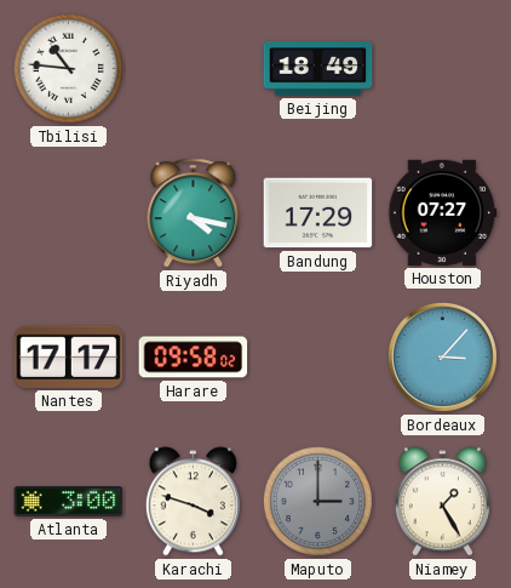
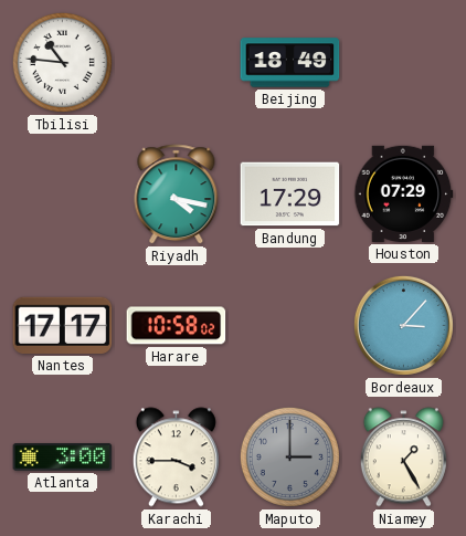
Houston: 07:27 -> 07:29 (404, 193)
Harare: 09:58 -> 10:58 (177, 326)
Karachi: 3:48 -> 3:45 (176, 458)
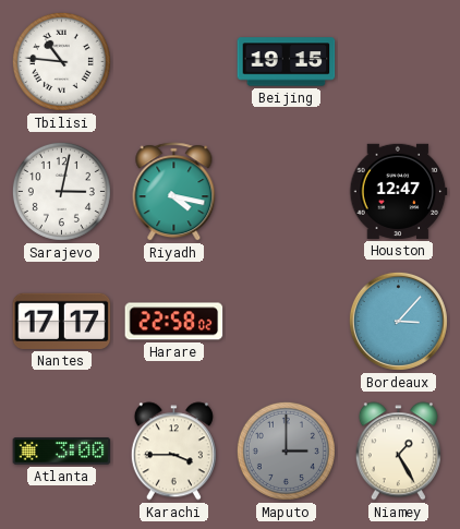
Beijing: 18:49 -> 19:15 (287, 62)
Sarajevo: none -> 3:02 (61, 191)
Bandung: 17:29 -> none (290, 195)
Houston: 07:29 -> 12:47 (399, 191)
Harare: 10:58 -> 22:58 (174, 322)
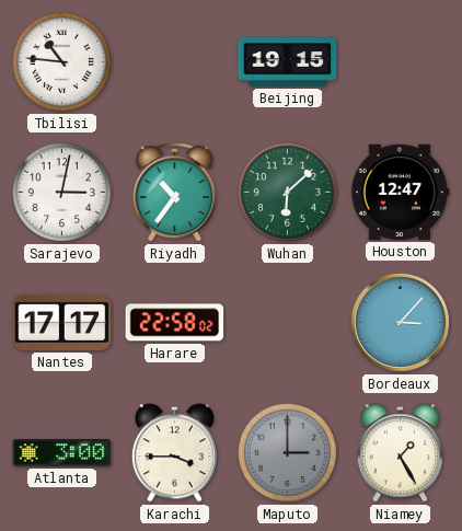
Riyadh: 4:17 -> 10:36 (175, 193)
Wuhan: none -> 6:08 (287, 192)
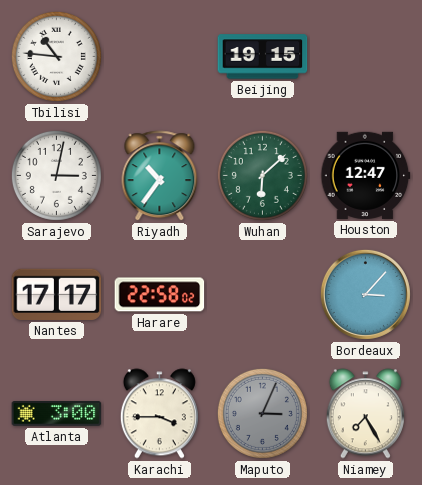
Maputo: 3:00 -> 3:04 (262, 413)
Niamey: 1:25 -> 7:25 (365, 414)
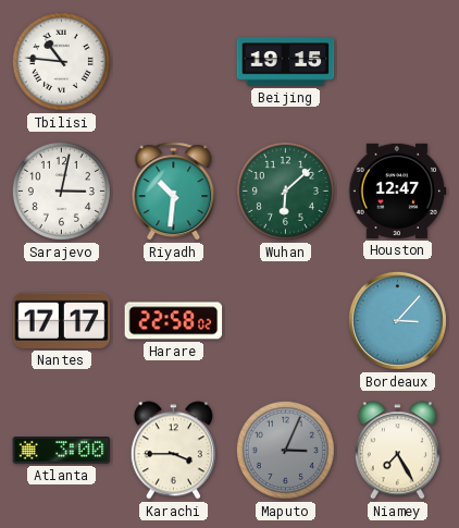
Riyadh: 10:36 -> 10:31 (174, 192)
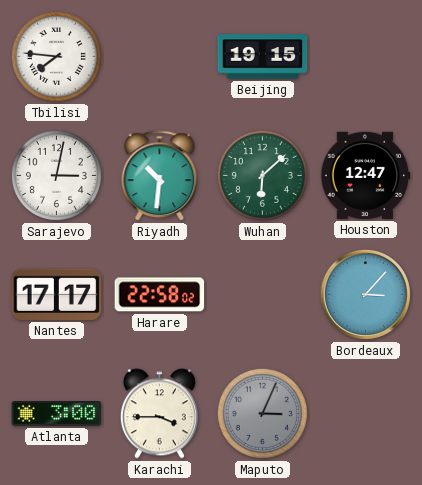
Tbilisi: 10:46 -> 7:46 (56, 56)
Niamey: 7:25 -> none (397, 451)
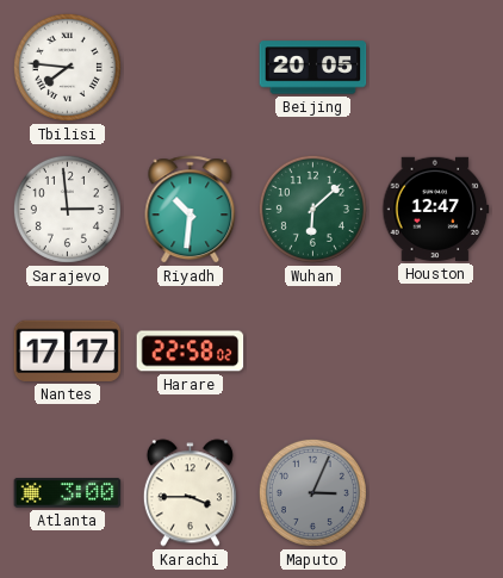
Beijing: 19:15 -> 20:05 (313, 68)
Sarajevo: 3:02 -> 2:59 (67, 209)
Bordeaux: 3:07 -> none (365, 294)
